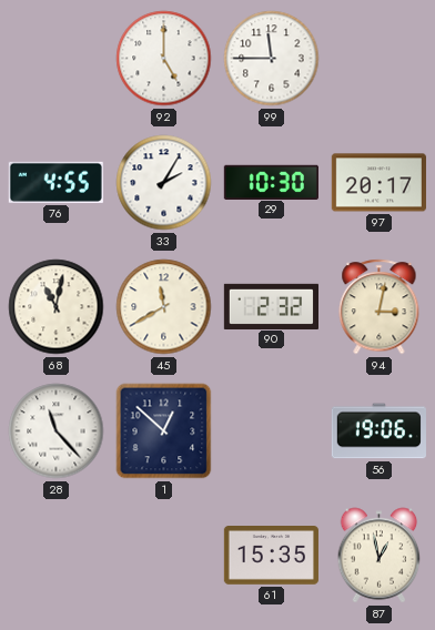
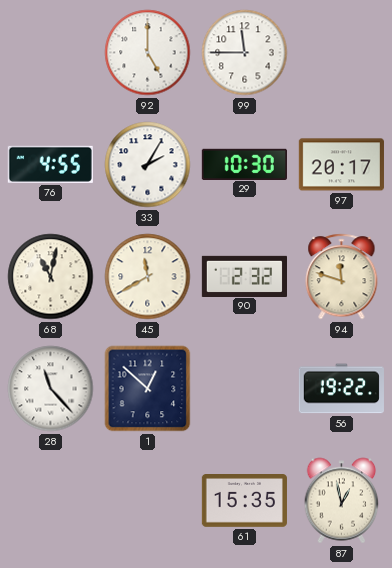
94: 3:02 -> 11:48 (342, 277)
56: 19:06 -> 19:22 (341, 389)
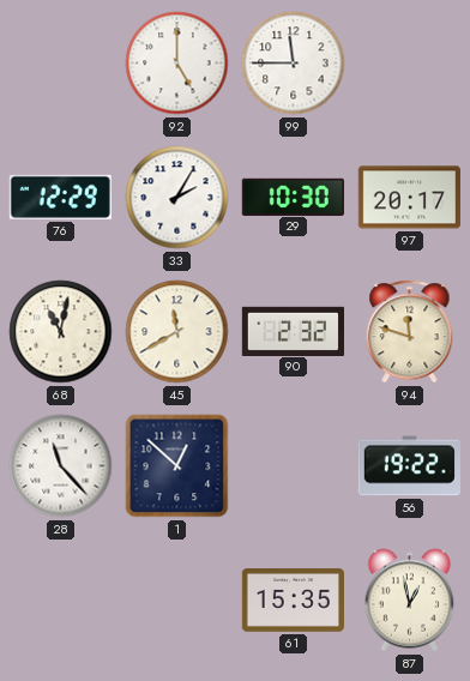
76: 4:55 -> 12:29 (60, 197)
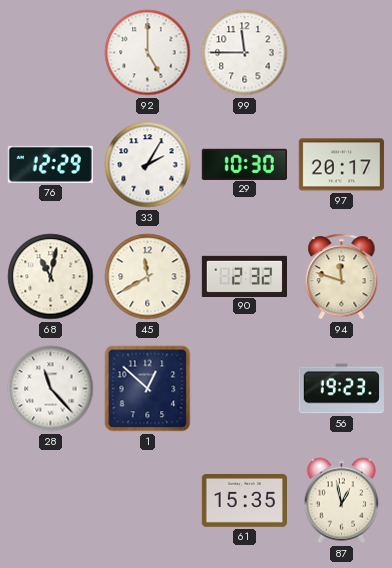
56: 19:22 -> 19:23 (341, 389)
